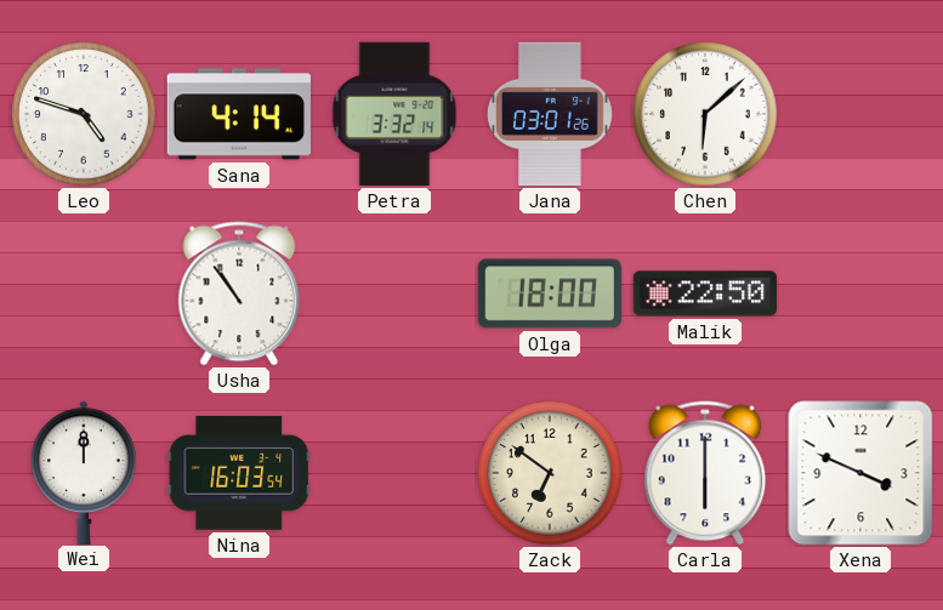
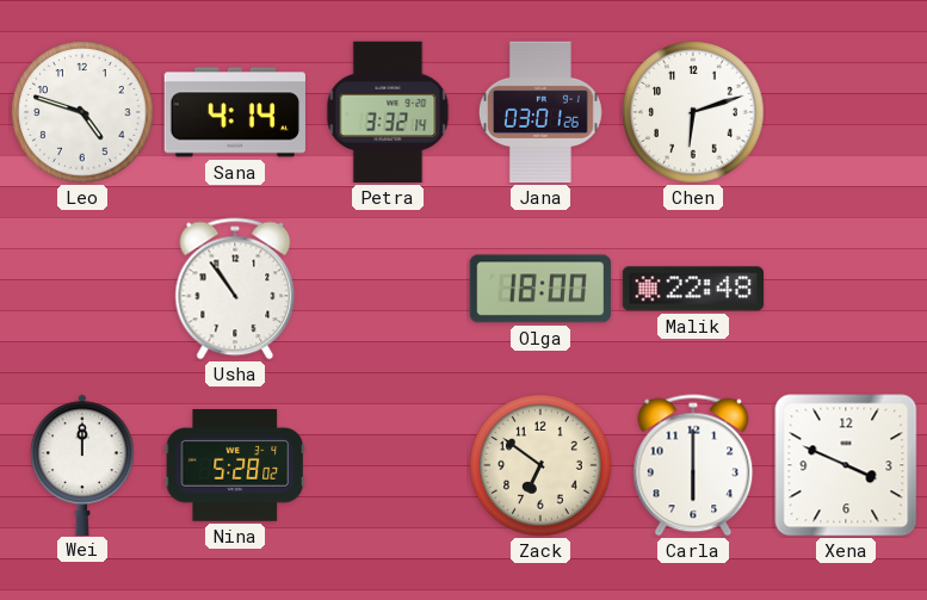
Chen: 6:08 -> 6:12 (693, 112)
Malik: 22:50 -> 22:48 (692, 289)
Nina: 16:03 -> 5:28 (234, 465)
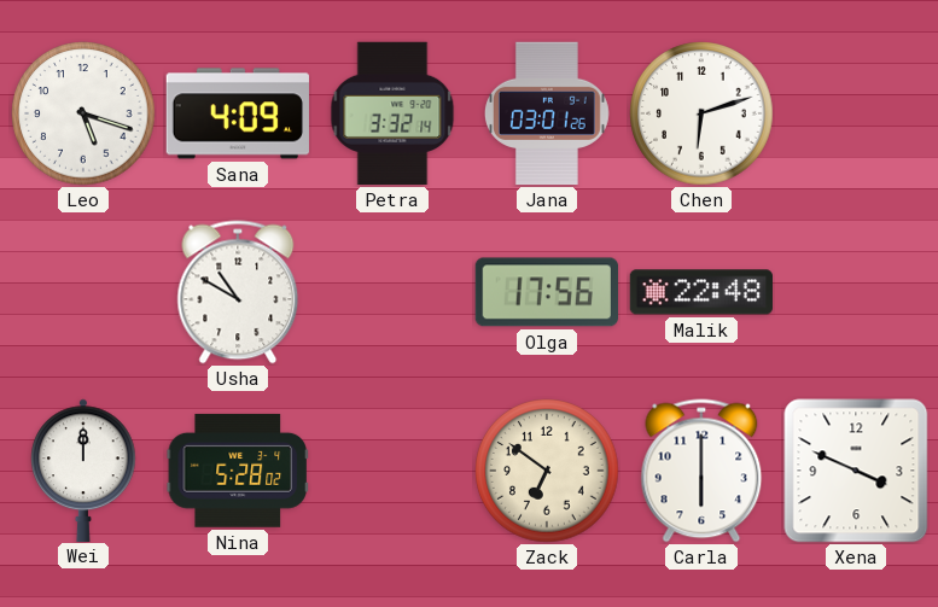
Leo: 4:48 -> 5:18 (83, 113)
Sana: 4:14 -> 4:09 (238, 113)
Usha: 10:54 -> 10:50 (238, 292)
Olga: 18:00 -> 17:56 (546, 292)
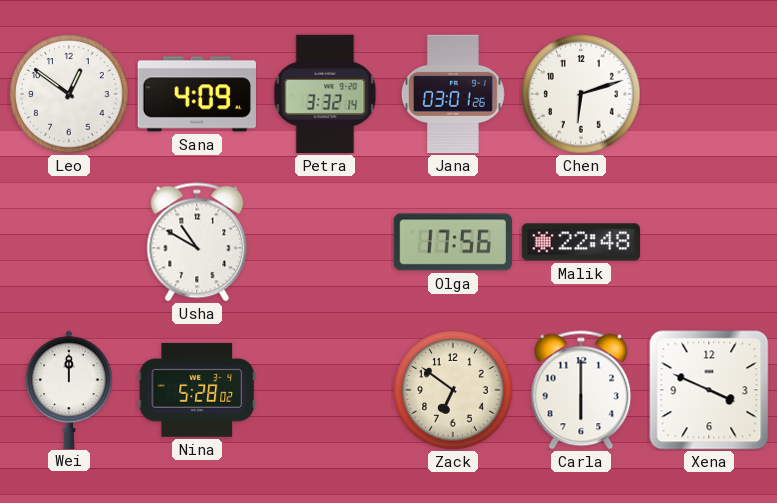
Leo: 5:18 -> 12:51 (69, 94)
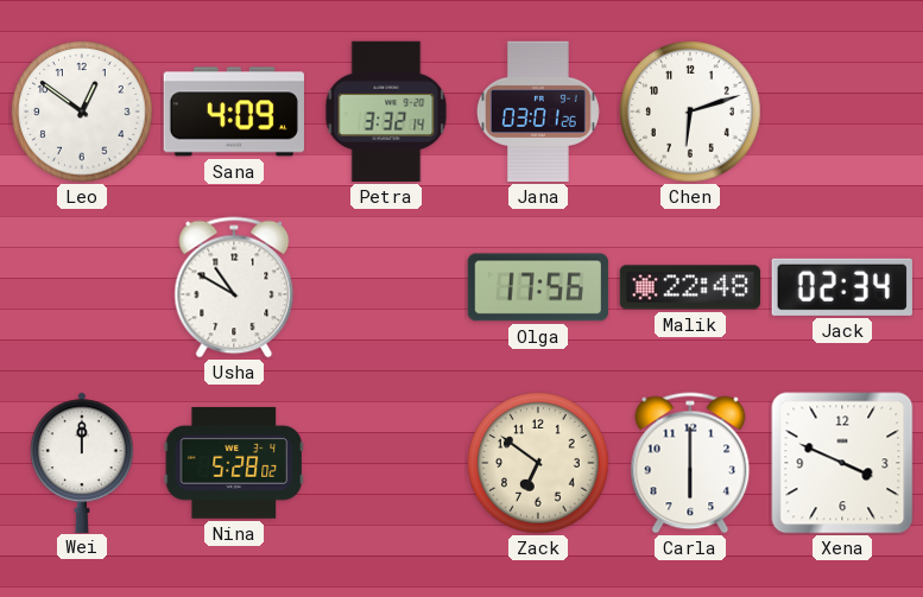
Jack: none -> 02:34 (842, 287)
